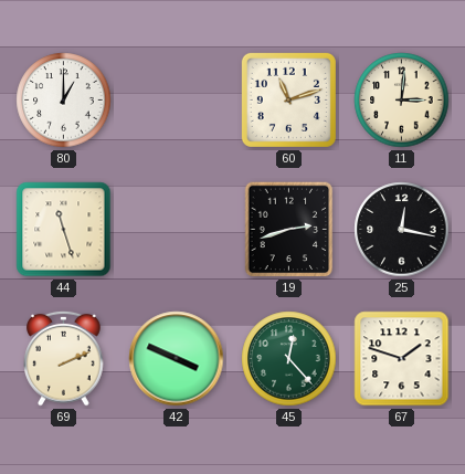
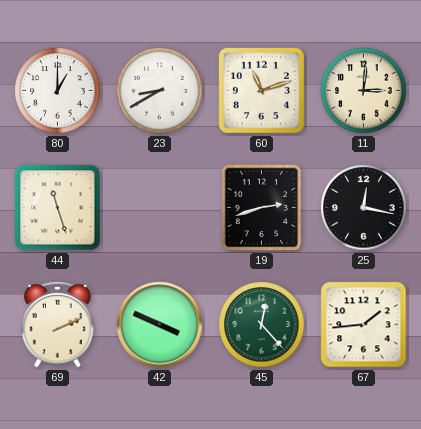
23: none -> 8:40 (160, 91)
67: 1:48 -> 1:44 (364, 325)
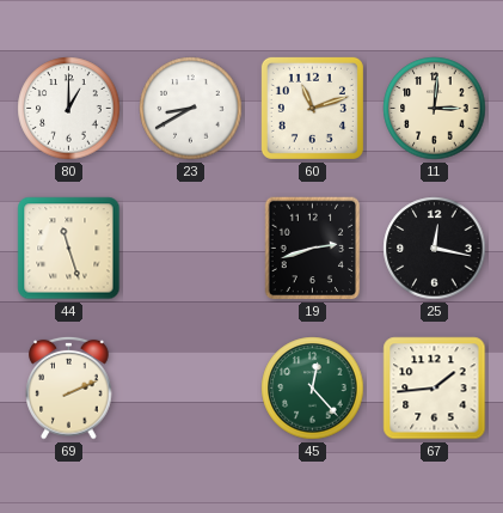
42: 3:49 -> none (160, 325)
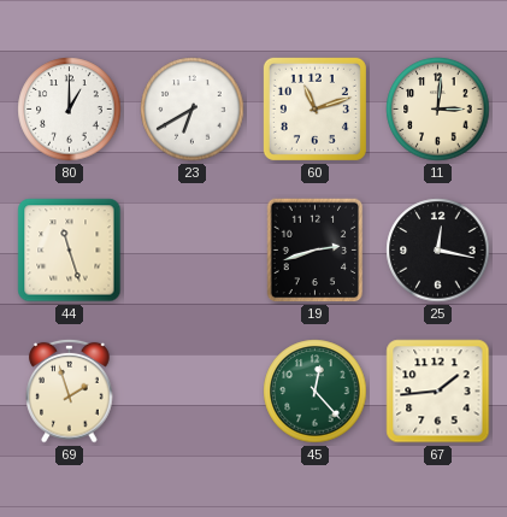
23: 8:40 -> 6:40 (193, 110)
69: 2:11 -> 1:57 (70, 390)
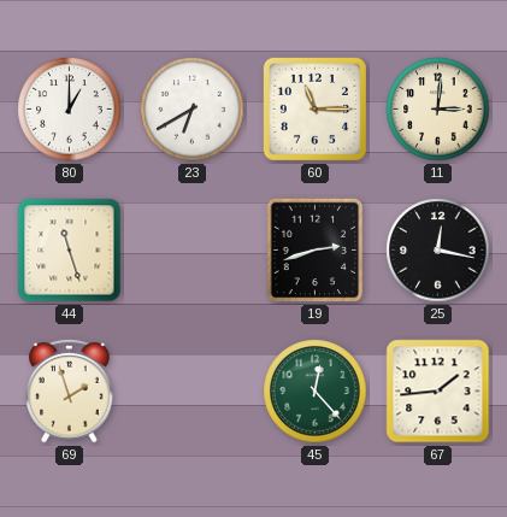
60: 11:12 -> 11:15 (314, 108)
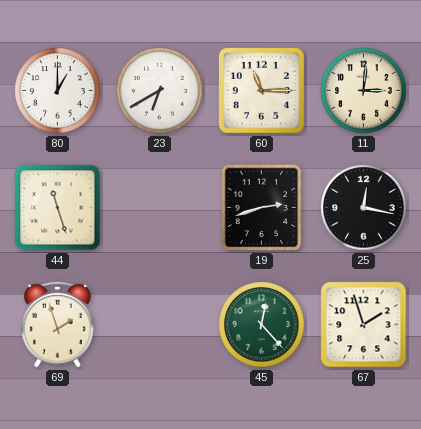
67: 1:44 -> 1:57 (364, 325)
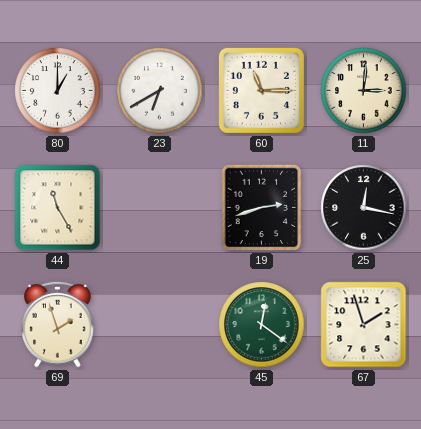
44: 11:27 -> 11:25 (58, 208)
45: 12:23 -> 12:21 (262, 325)
